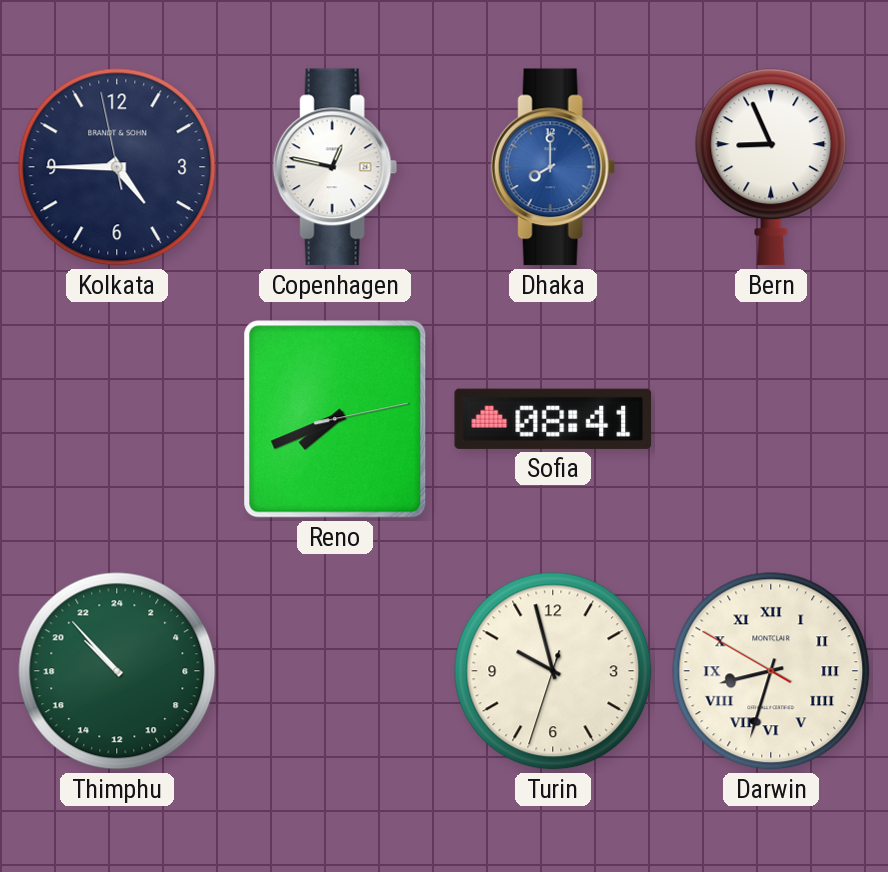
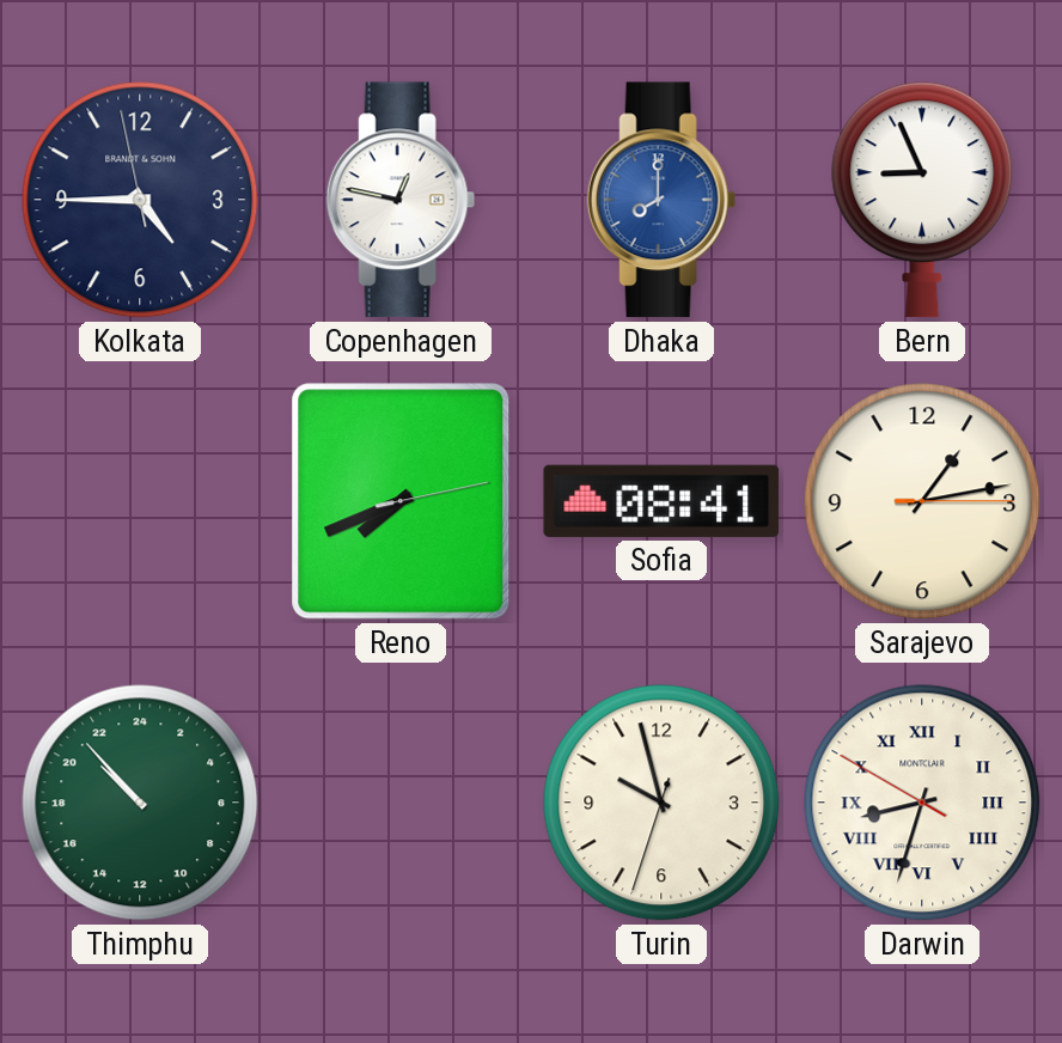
Sarajevo: none -> 1:13 (922, 501)
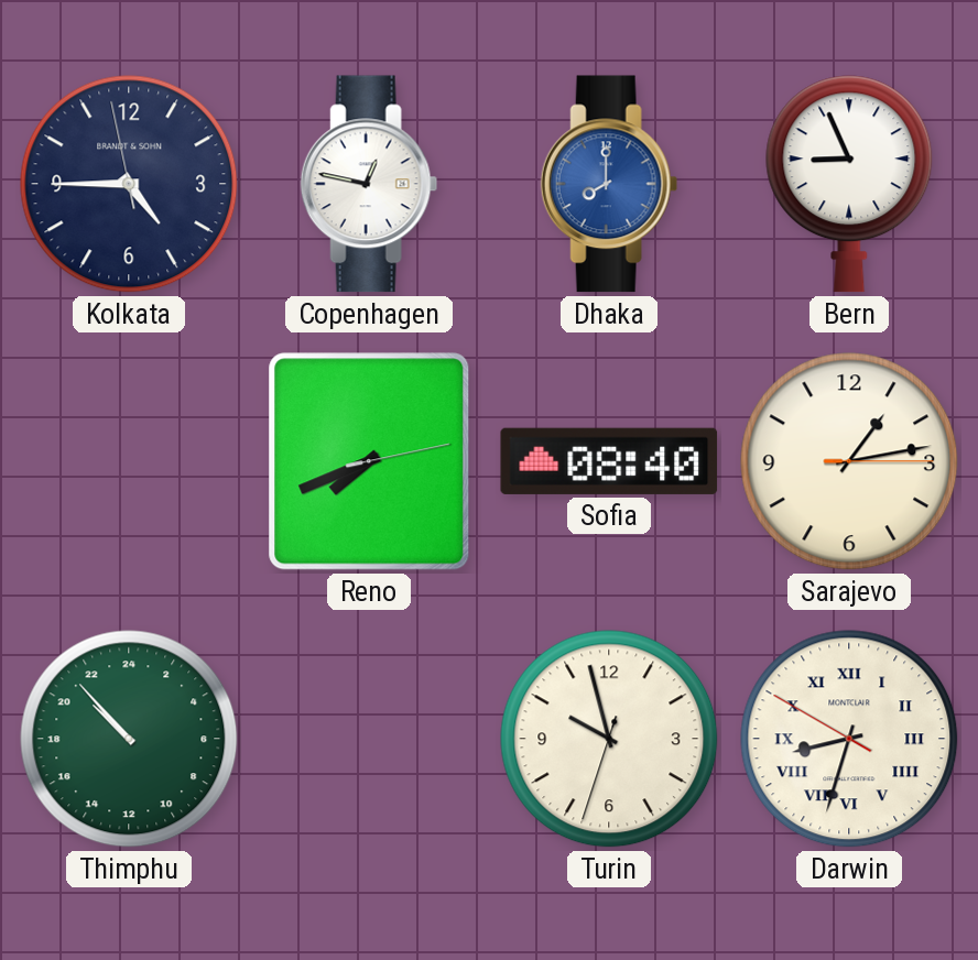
Sofia: 08:41 -> 08:40 (609, 461)
